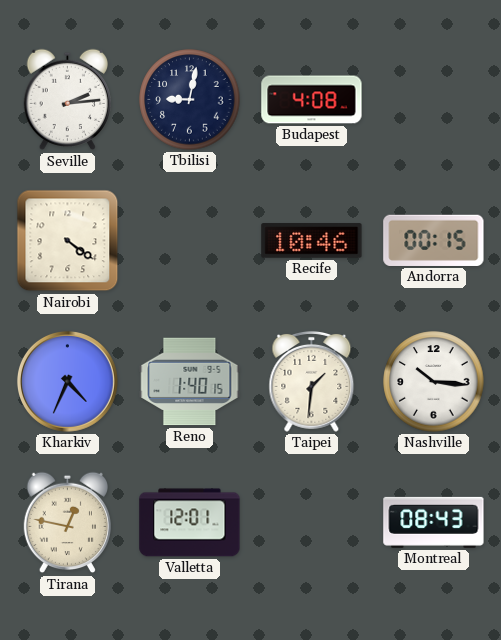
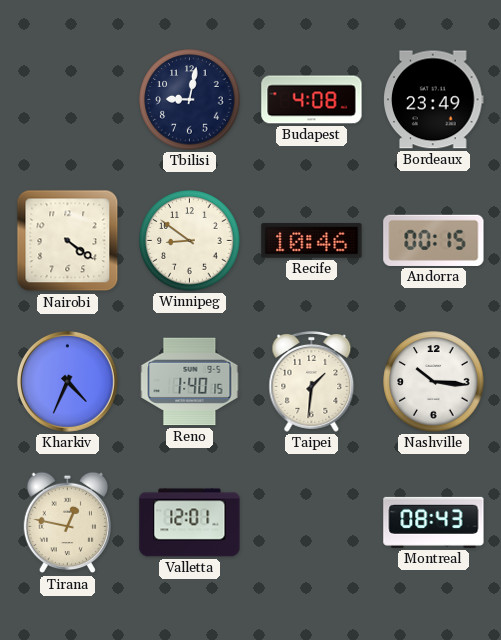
Seville: 2:14 -> none (67, 100)
Bordeaux: none -> 23:49 (434, 100)
Winnipeg: none -> 8:51 (190, 241)
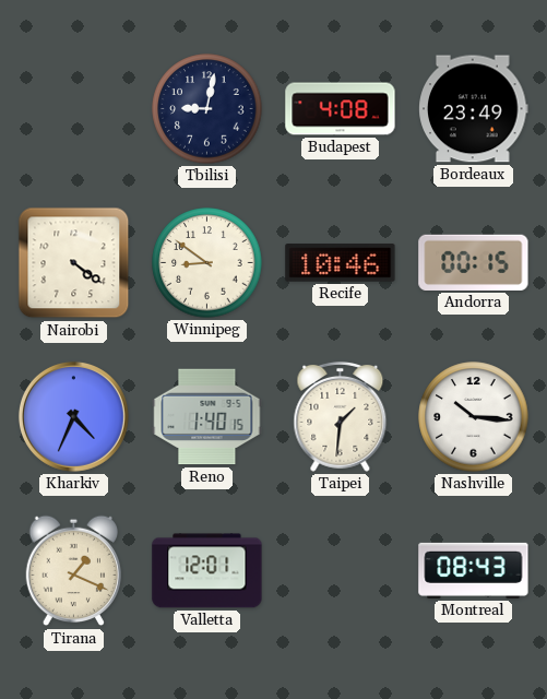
Tirana: 12:47 -> 1:19 (73, 571)
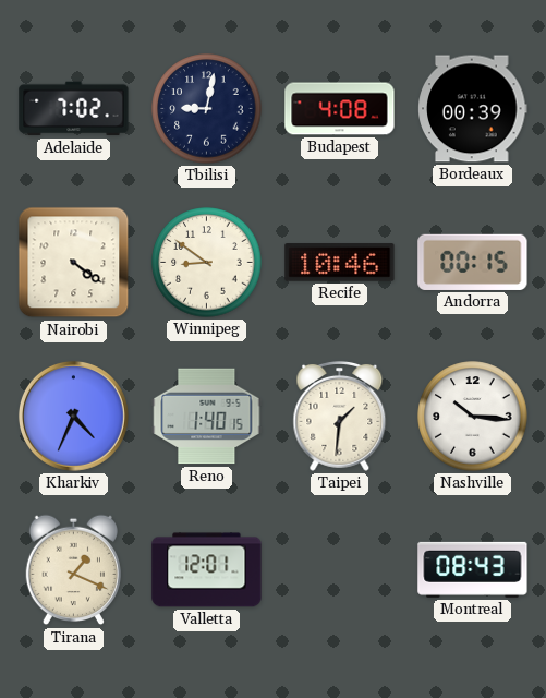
Adelaide: none -> 7:02 (74, 109)
Bordeaux: 23:49 -> 00:39 (473, 109)
